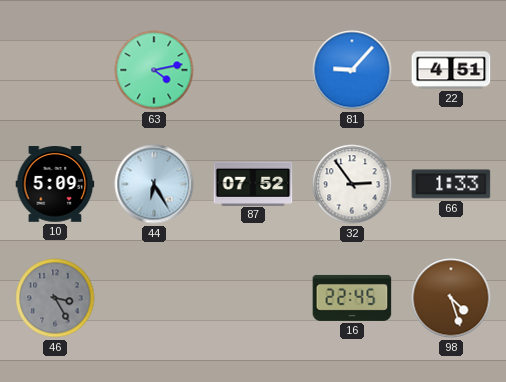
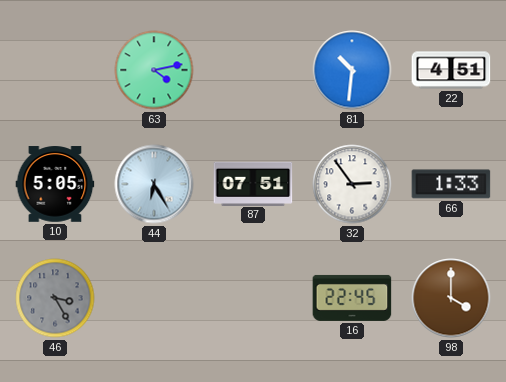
81: 9:07 -> 10:31 (352, 70)
10: 5:09 -> 5:05 (55, 184)
87: 07:52 -> 07:51 (253, 183)
98: 4:27 -> 4:00 (451, 298)
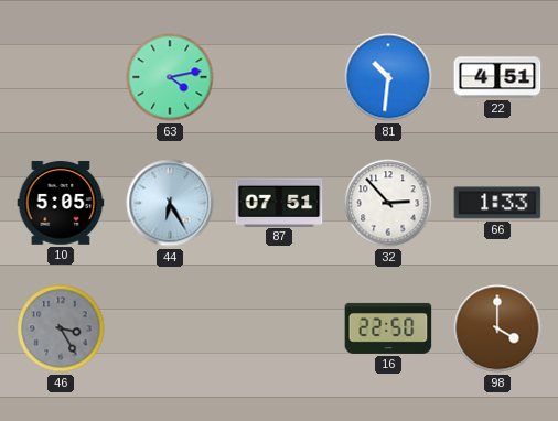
32: 2:54 -> 2:53 (388, 203)
16: 22:45 -> 22:50 (388, 328)
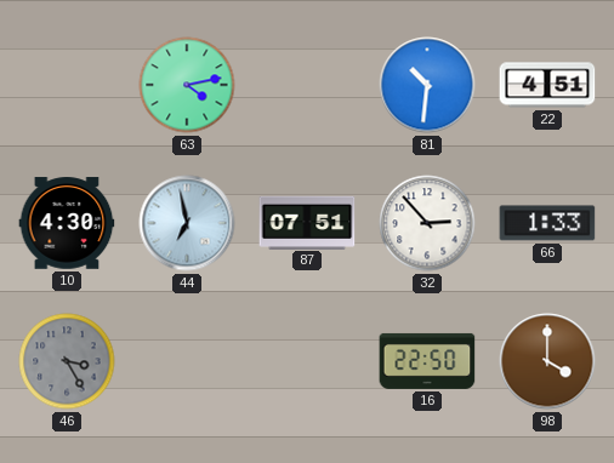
10: 5:05 -> 4:30 (67, 223)
44: 6:25 -> 6:58 (187, 223)
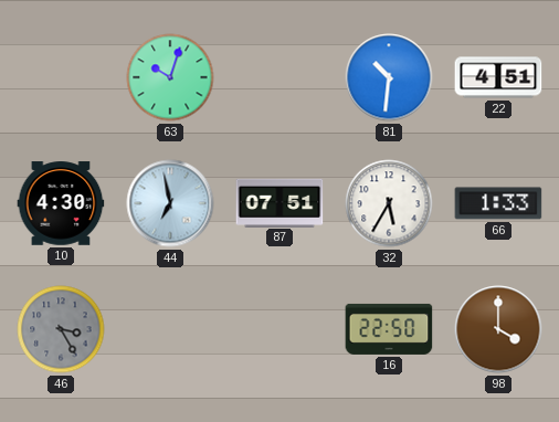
63: 4:13 -> 10:03 (170, 77)
32: 2:53 -> 5:35 (389, 203)
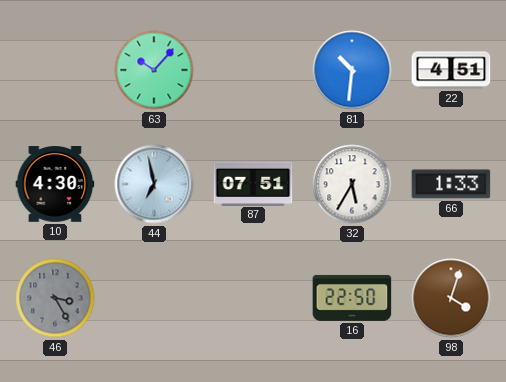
63: 10:03 -> 10:07 (154, 70)
98: 4:00 -> 4:03 (451, 298)
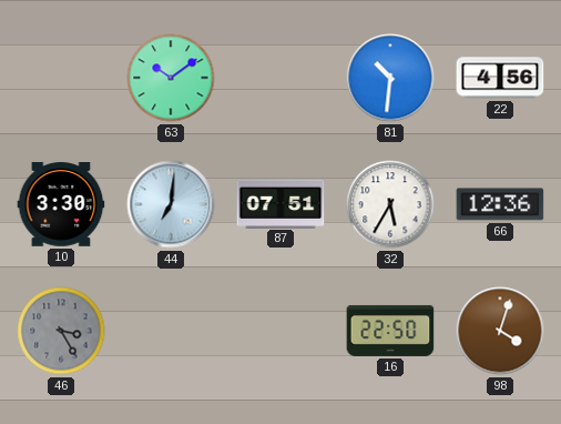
63: 10:07 -> 10:09 (171, 78)
22: 4:51 -> 4:56 (500, 78)
10: 4:30 -> 3:30 (61, 204)
44: 6:58 -> 7:01 (171, 204)
66: 1:33 -> 12:36 (500, 204)
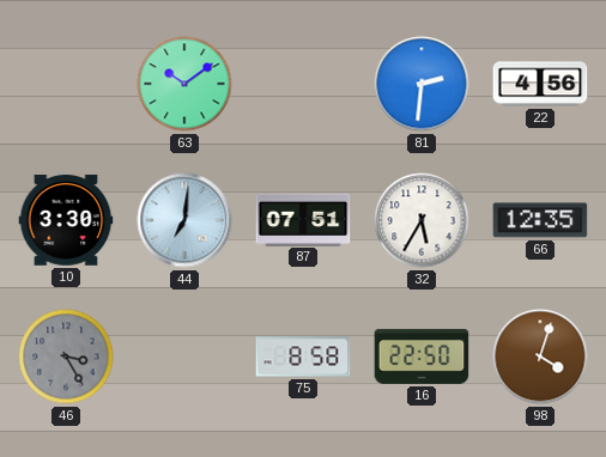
81: 10:31 -> 2:31 (422, 84)
66: 12:36 -> 12:35 (540, 220)
75: none -> 8:58 (303, 357)
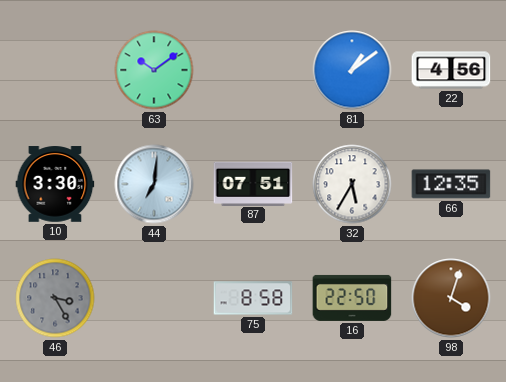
81: 2:31 -> 1:09 (352, 70)
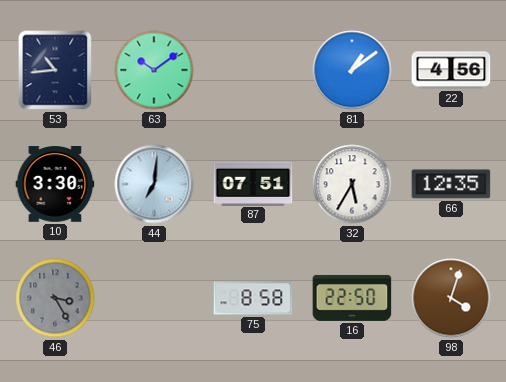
53: none -> 10:44 (55, 70)
